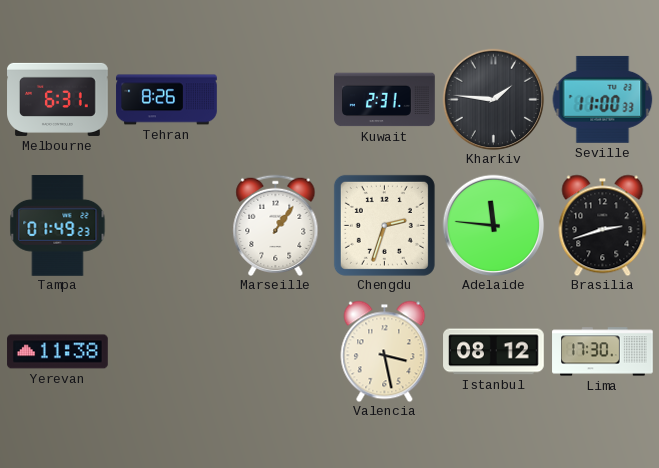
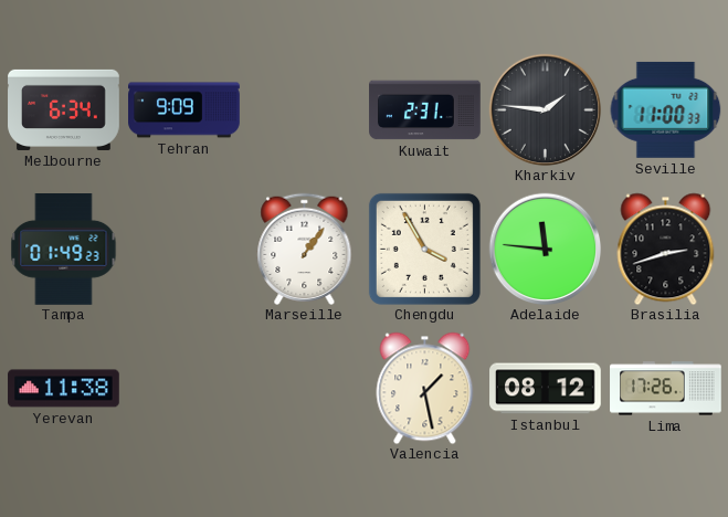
Melbourne: 6:31 -> 6:34 (64, 109)
Tehran: 8:26 -> 9:09 (184, 110)
Chengdu: 2:33 -> 3:55 (424, 249)
Valencia: 3:28 -> 1:28 (425, 388)
Lima: 17:30 -> 17:26 (666, 389)
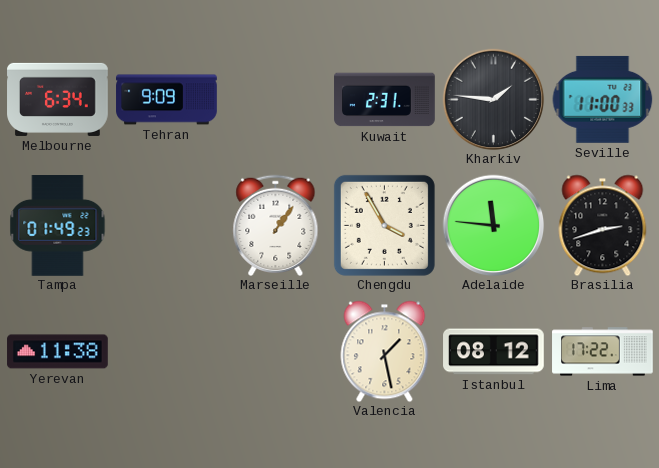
Lima: 17:26 -> 17:22 (603, 352)
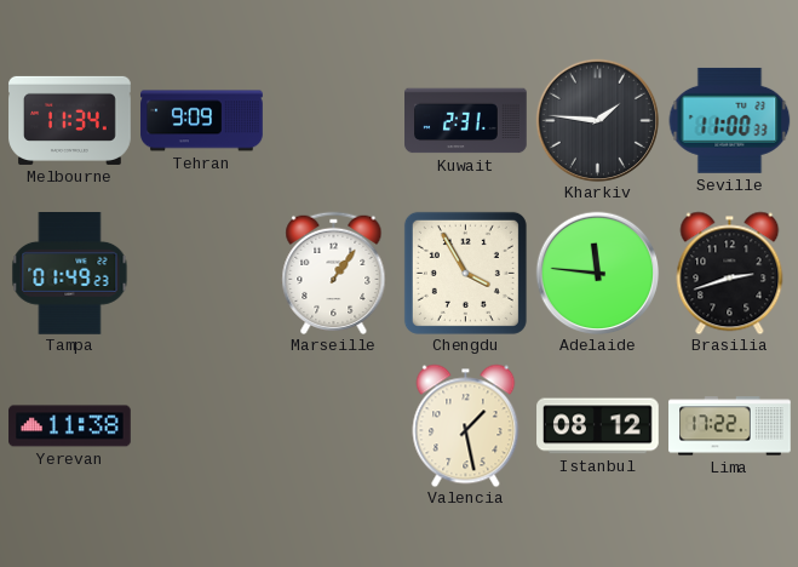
Melbourne: 6:34 -> 11:34 (70, 120)
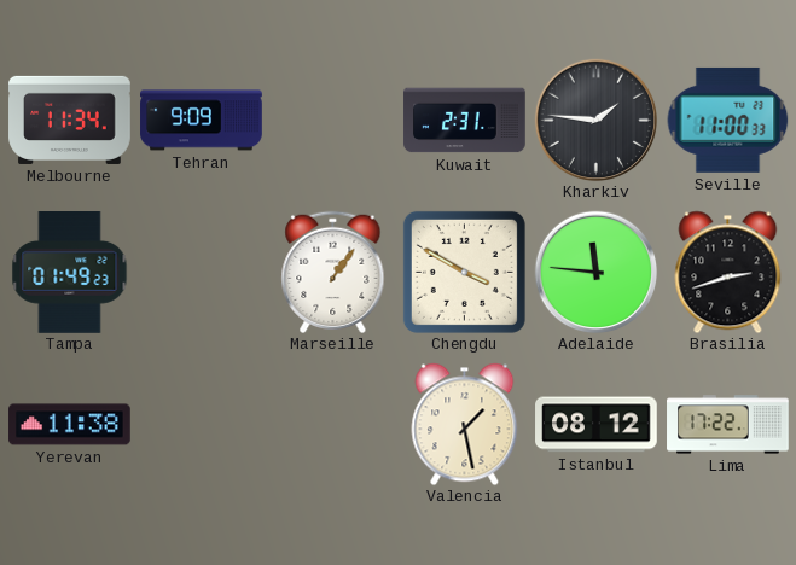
Chengdu: 3:55 -> 3:50 (464, 272)
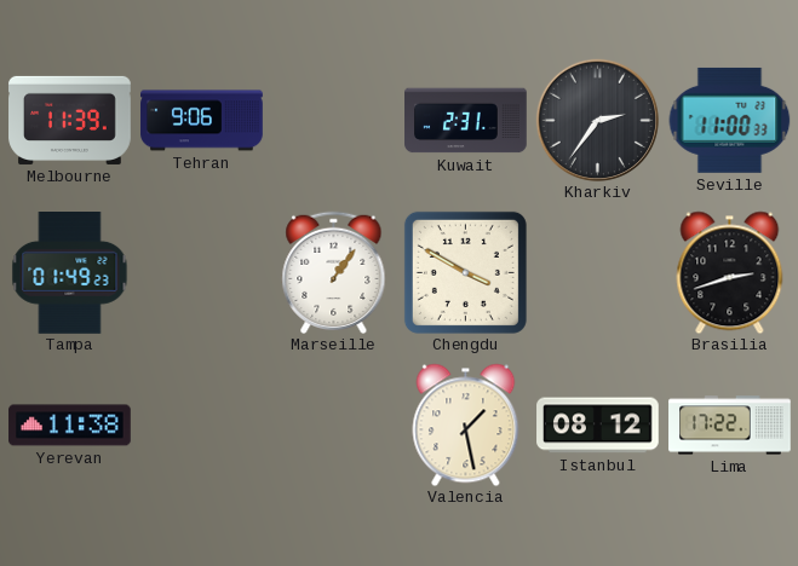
Melbourne: 11:34 -> 11:39 (70, 120)
Tehran: 9:09 -> 9:06 (202, 121)
Kharkiv: 1:46 -> 2:36 (597, 120)
Adelaide: 11:46 -> none (595, 272)
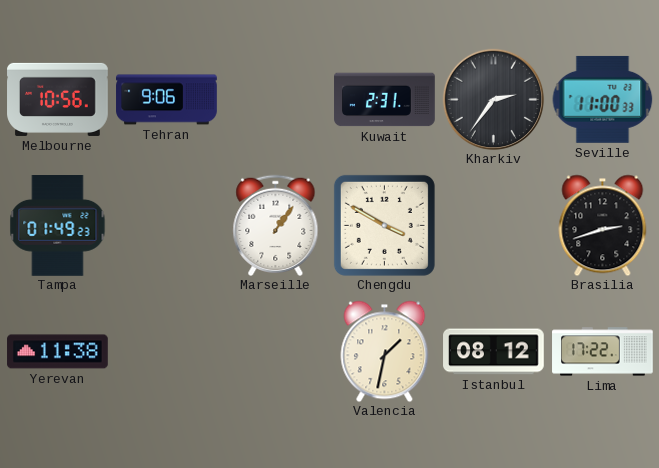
Melbourne: 11:39 -> 10:56 (58, 99)
Valencia: 1:28 -> 1:32 (385, 351)
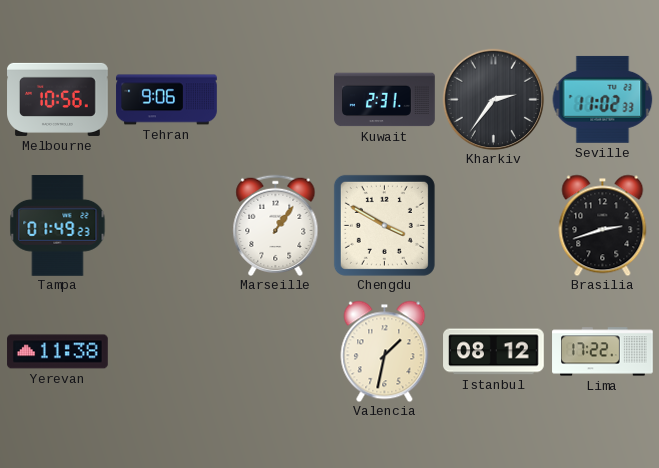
Seville: 11:00 -> 11:02 (602, 99)
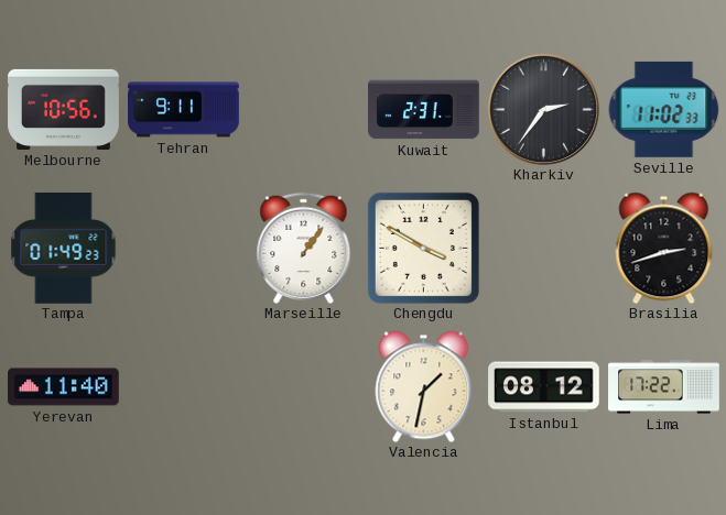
Tehran: 9:06 -> 9:11 (184, 110)
Yerevan: 11:38 -> 11:40 (64, 387)
